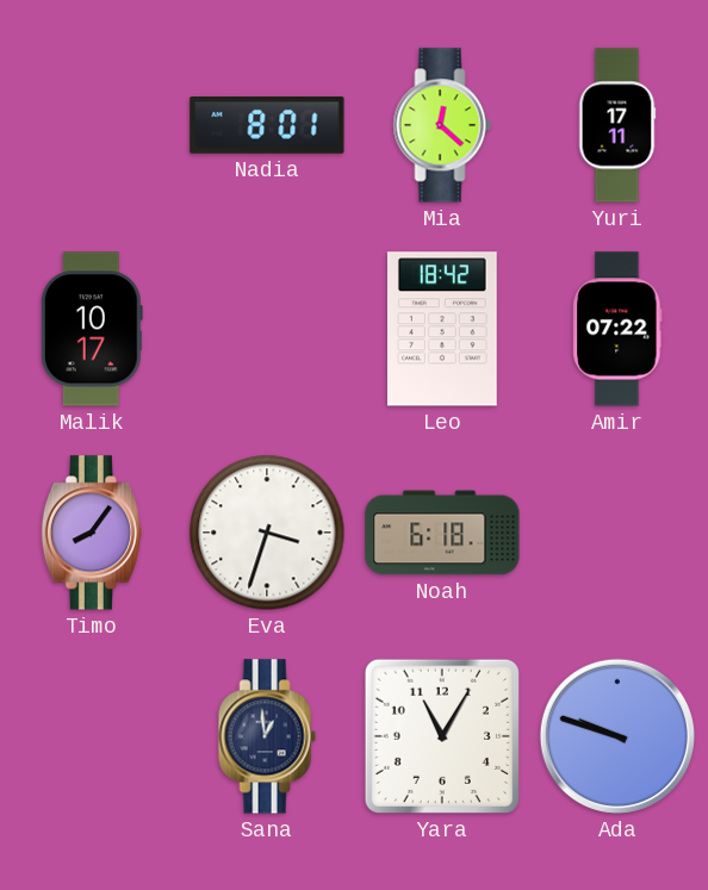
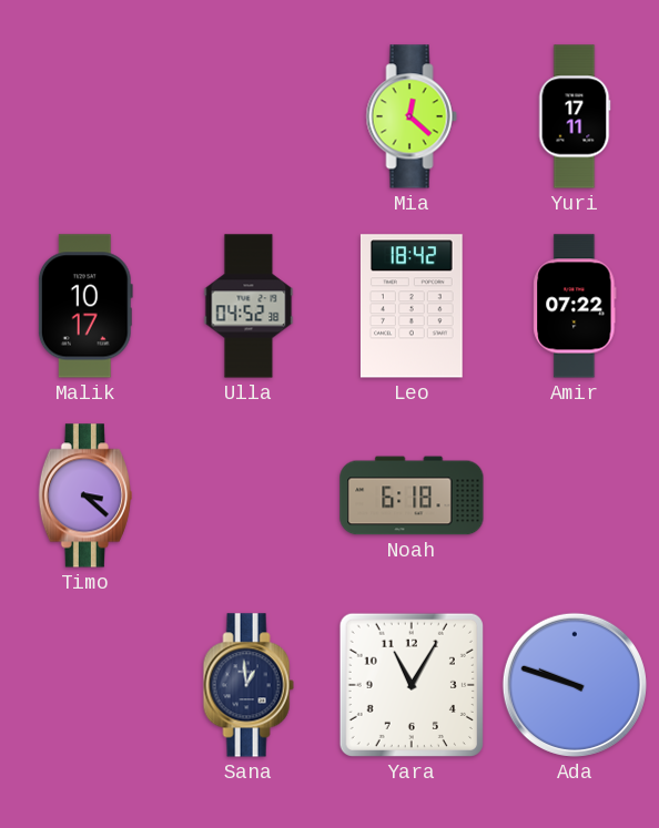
Nadia: 8:01 -> none (267, 126)
Ulla: none -> 04:52 (249, 306)
Timo: 8:06 -> 3:22 (85, 495)
Eva: 3:33 -> none (267, 533)
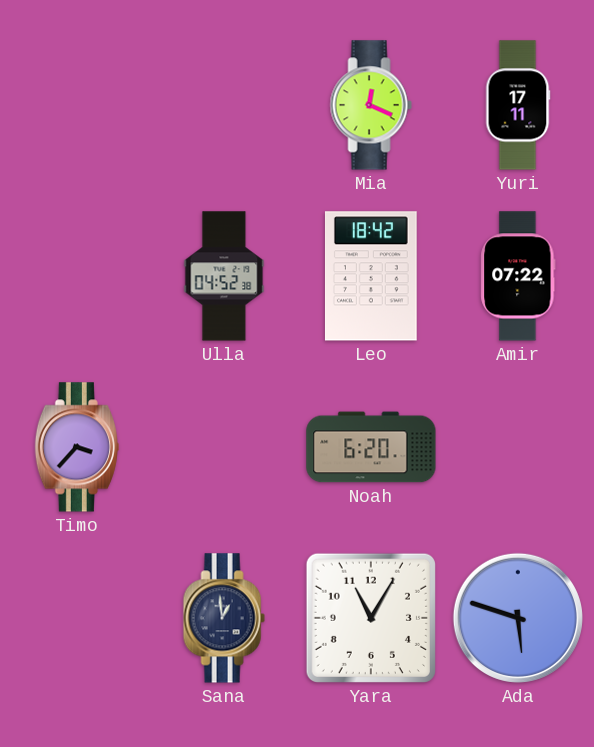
Mia: 12:22 -> 12:19 (371, 105)
Malik: 10:17 -> none (85, 306)
Timo: 3:22 -> 3:37 (77, 447)
Noah: 6:18 -> 6:20 (371, 447)
Ada: 9:48 -> 5:48 (518, 618)
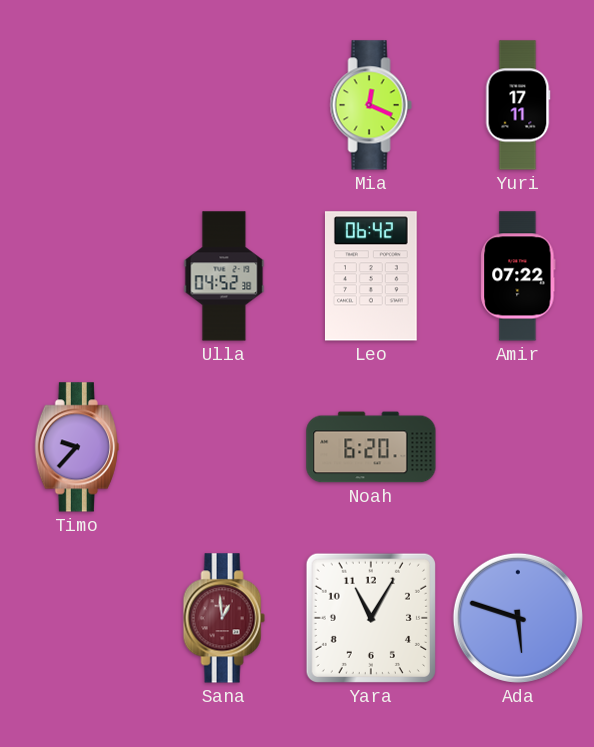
Leo: 18:42 -> 06:42 (371, 276)
Timo: 3:37 -> 9:37 (77, 447)
Sana dial: navy -> burgundy (224, 618)
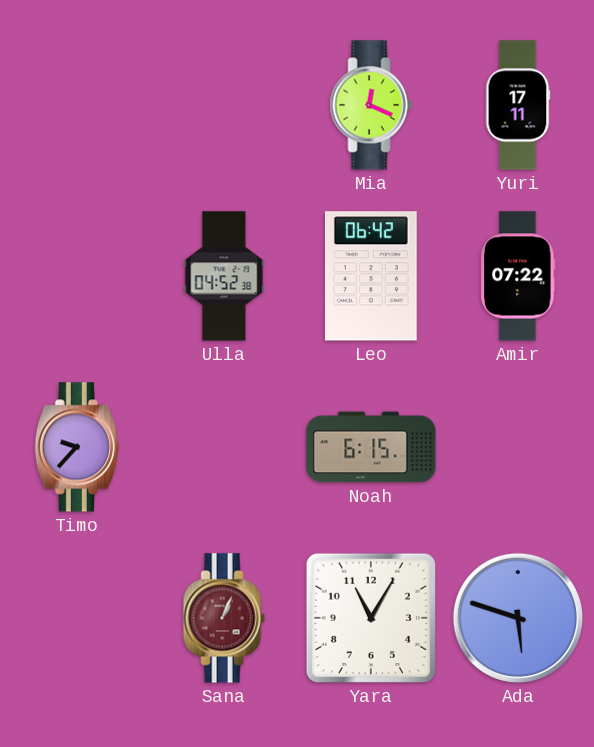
Noah: 6:20 -> 6:15 (371, 447)
Sana: 12:59 -> 1:04 (224, 618)
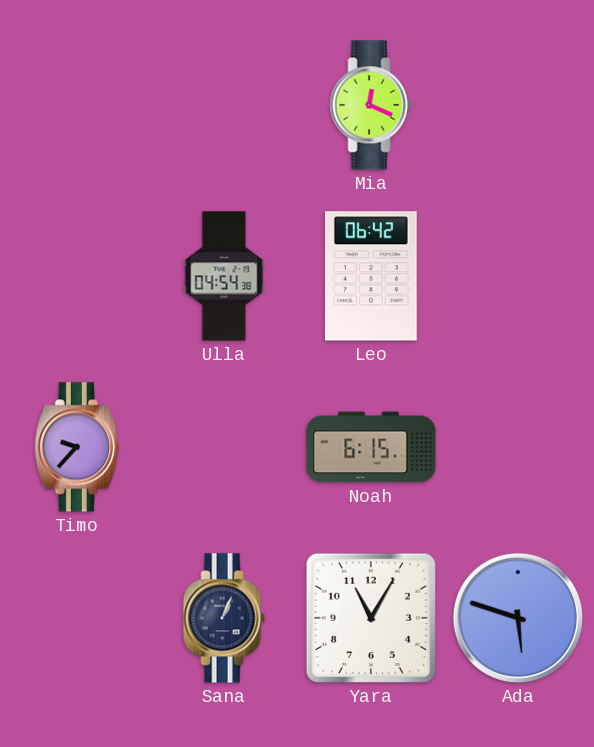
Yuri: 17:11 -> none (518, 105)
Ulla: 04:52 -> 04:54 (224, 276)
Amir: 07:22 -> none (518, 276)
Sana dial: burgundy -> navy (224, 618)
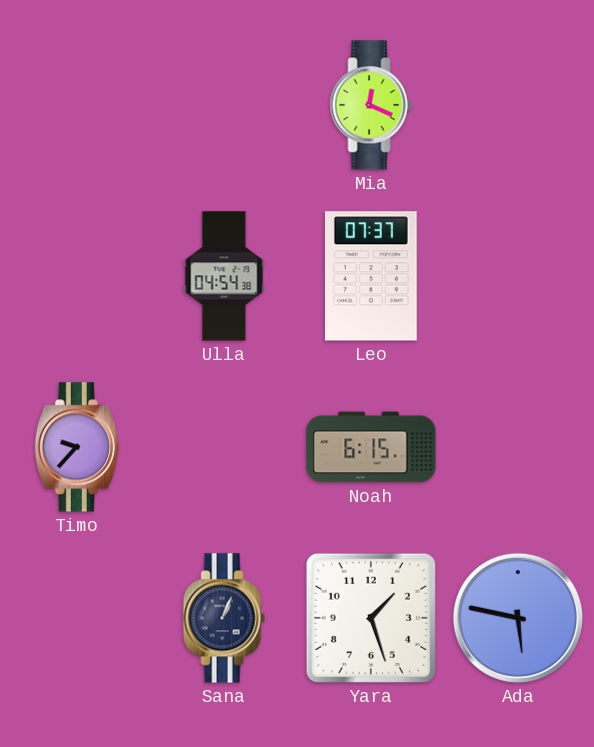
Leo: 06:42 -> 07:37 (371, 276)
Yara: 11:05 -> 1:27 (371, 618)
Ada: 5:48 -> 5:47 (518, 618)
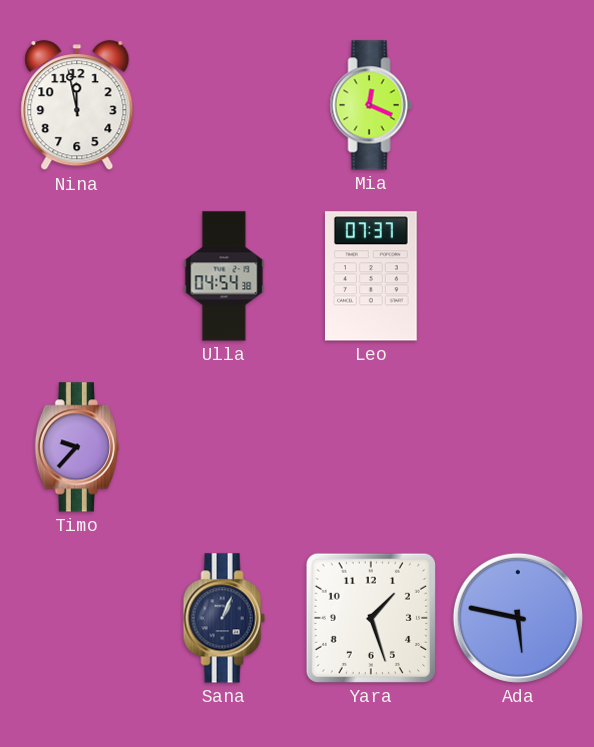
Nina: none -> 11:58 (77, 106)
Noah: 6:15 -> none (371, 447)
